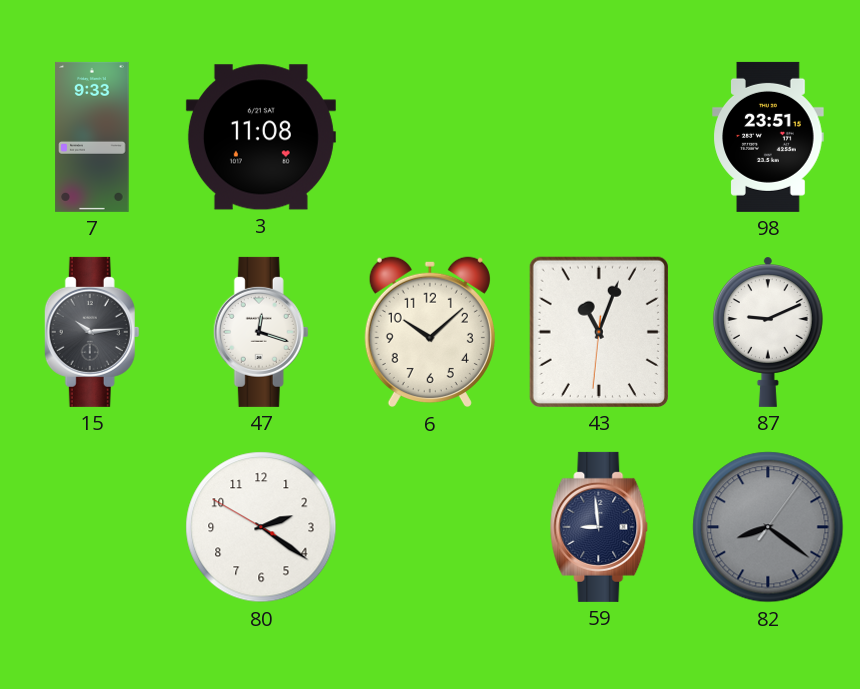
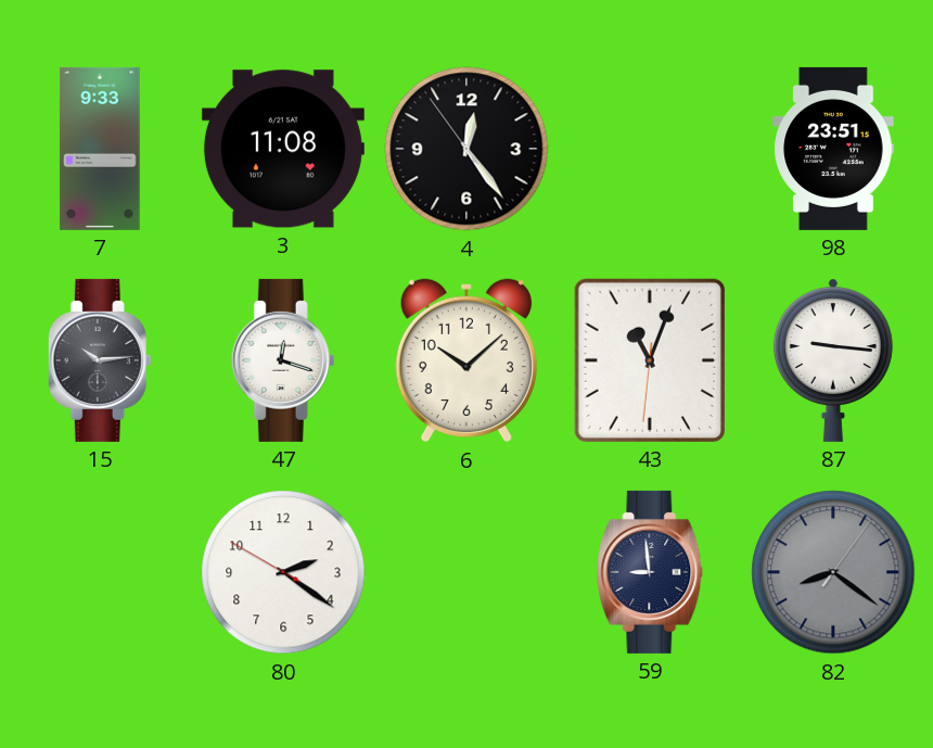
4: none -> 12:23 (467, 149)
87: 9:11 -> 9:16 (833, 360)
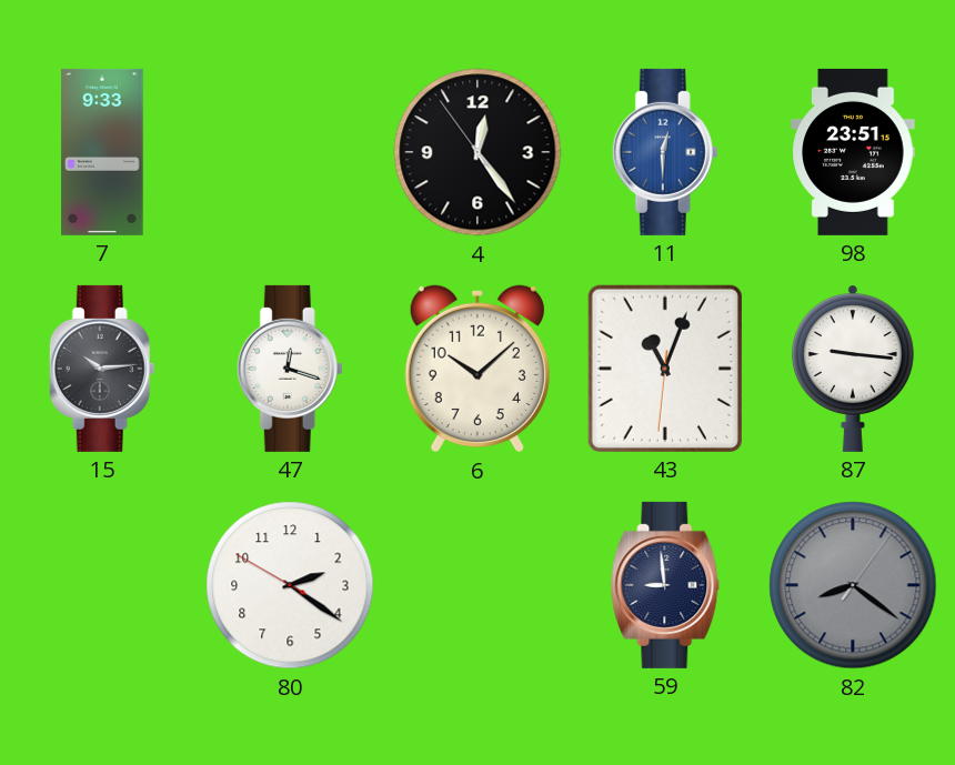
3: 11:08 -> none (283, 149)
11: none -> 12:30 (665, 152)
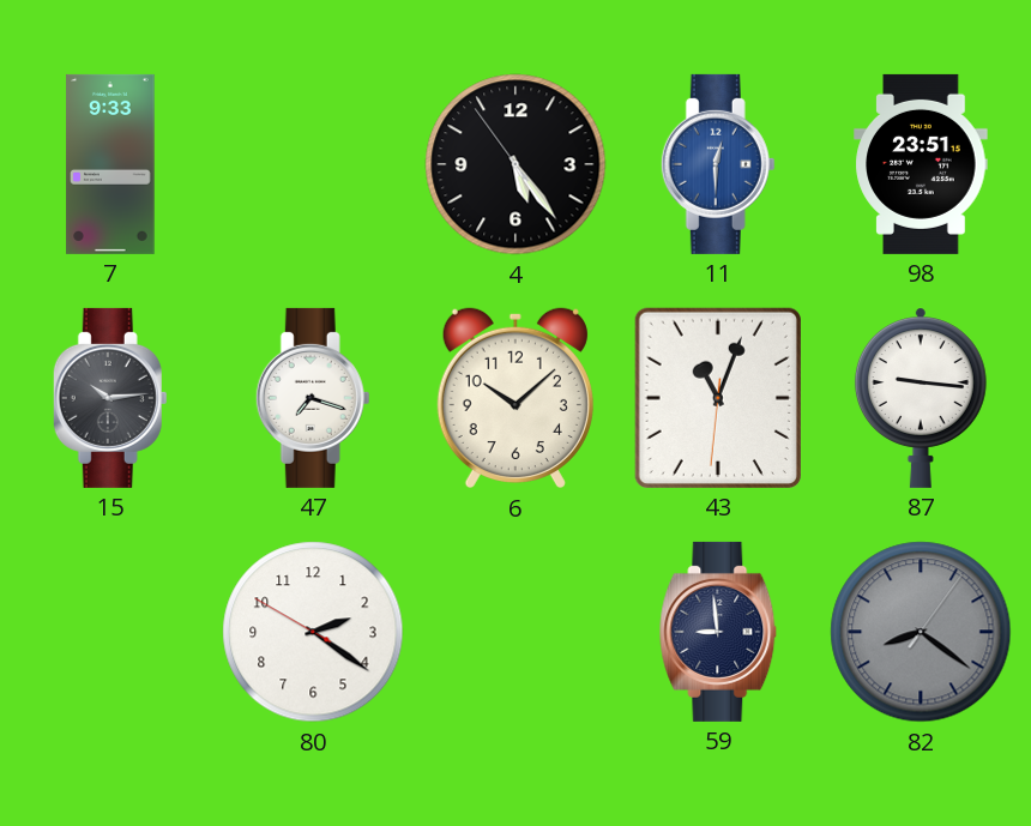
4: 12:23 -> 5:23 (515, 164)
47: 12:18 -> 7:18 (313, 398)
